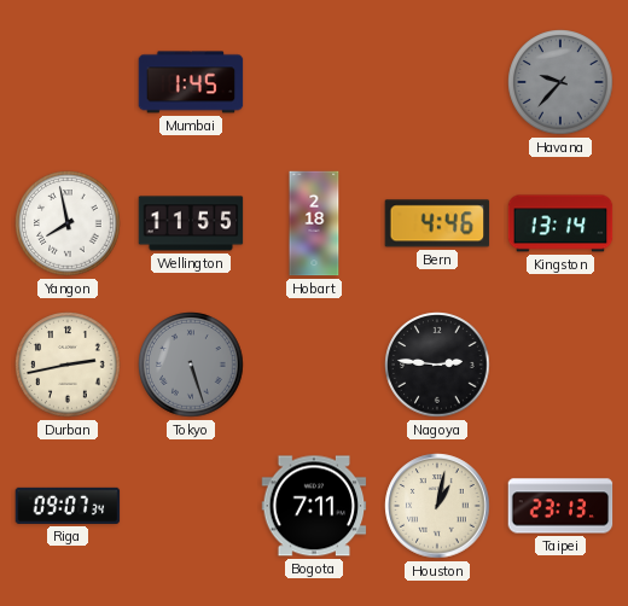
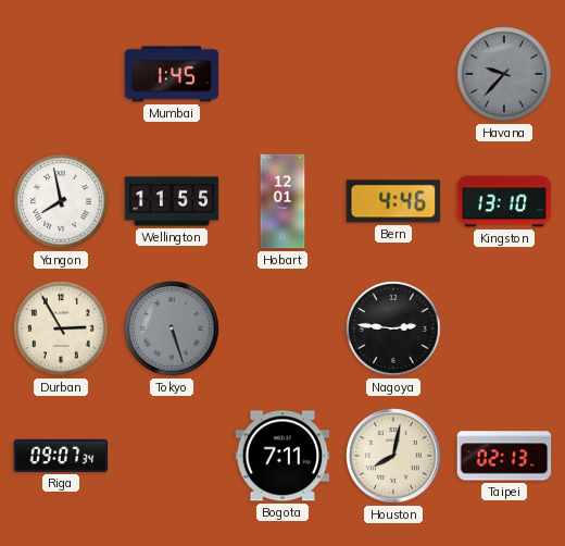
Hobart: 2:18 -> 12:01 (282, 201)
Kingston: 13:14 -> 13:10 (504, 201)
Durban: 2:43 -> 2:55 (61, 328)
Houston: 1:02 -> 8:02 (393, 456)
Taipei: 23:13 -> 02:13 (504, 456)
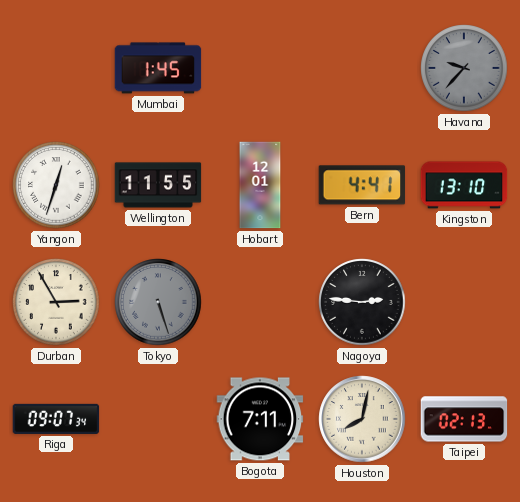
Yangon: 7:58 -> 12:33 (56, 185)
Bern: 4:46 -> 4:41 (362, 185)
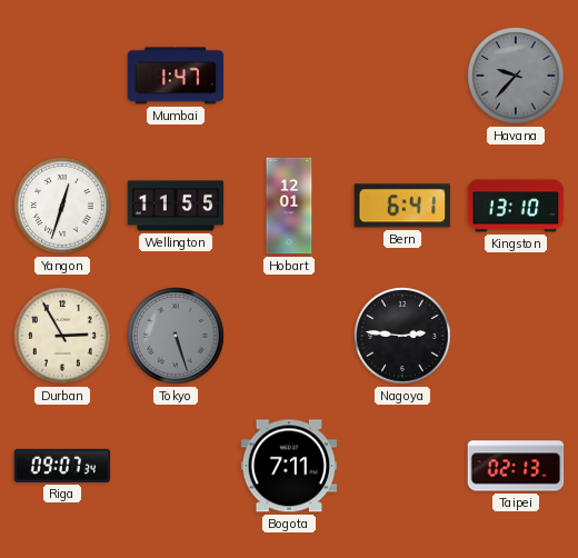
Mumbai: 1:45 -> 1:47 (176, 76)
Bern: 4:41 -> 6:41 (402, 206)
Houston: 8:02 -> none (362, 419)
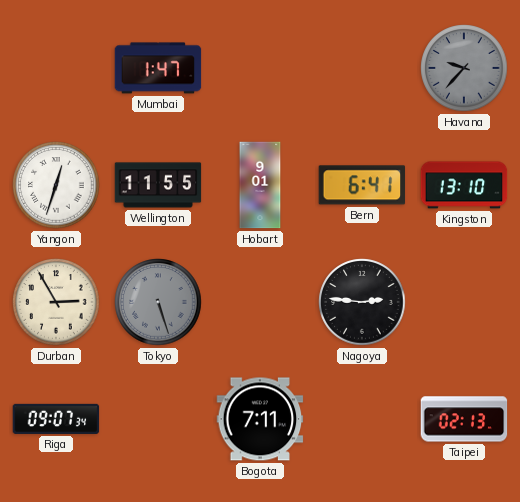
Hobart: 12:01 -> 9:01 (260, 185)
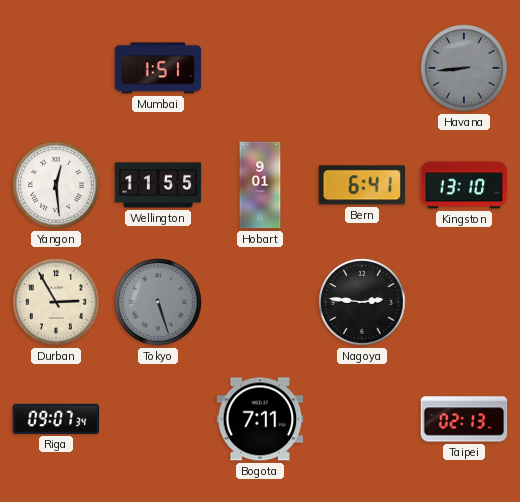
Mumbai: 1:47 -> 1:51 (158, 68)
Havana: 9:37 -> 8:44 (464, 68)
Yangon: 12:33 -> 12:29 (56, 185)
